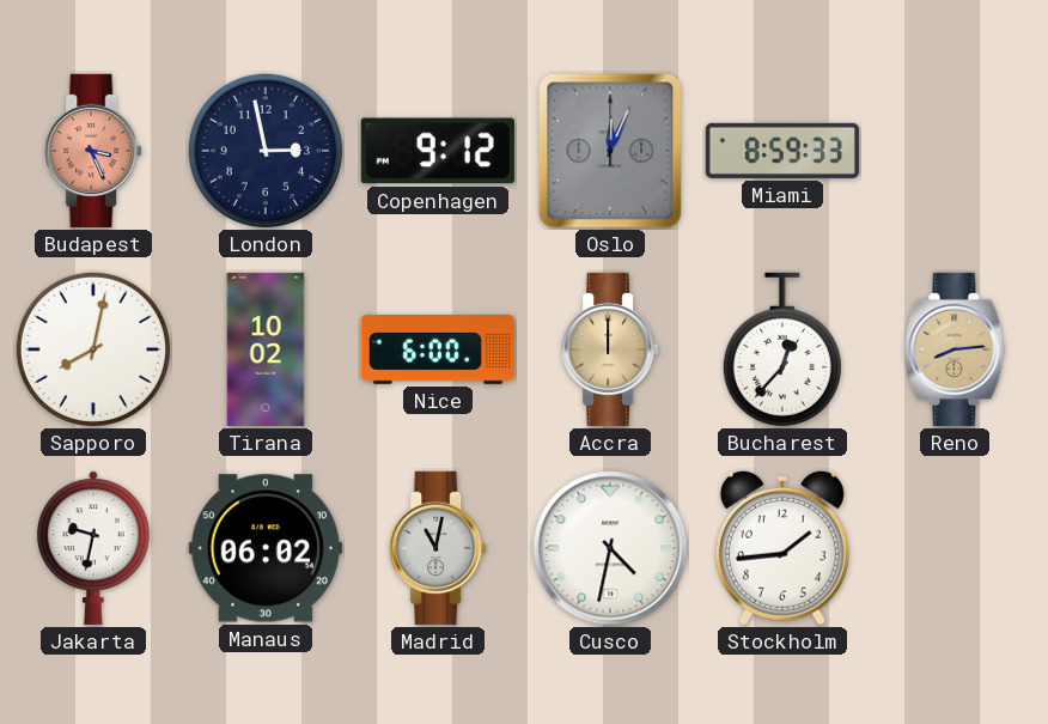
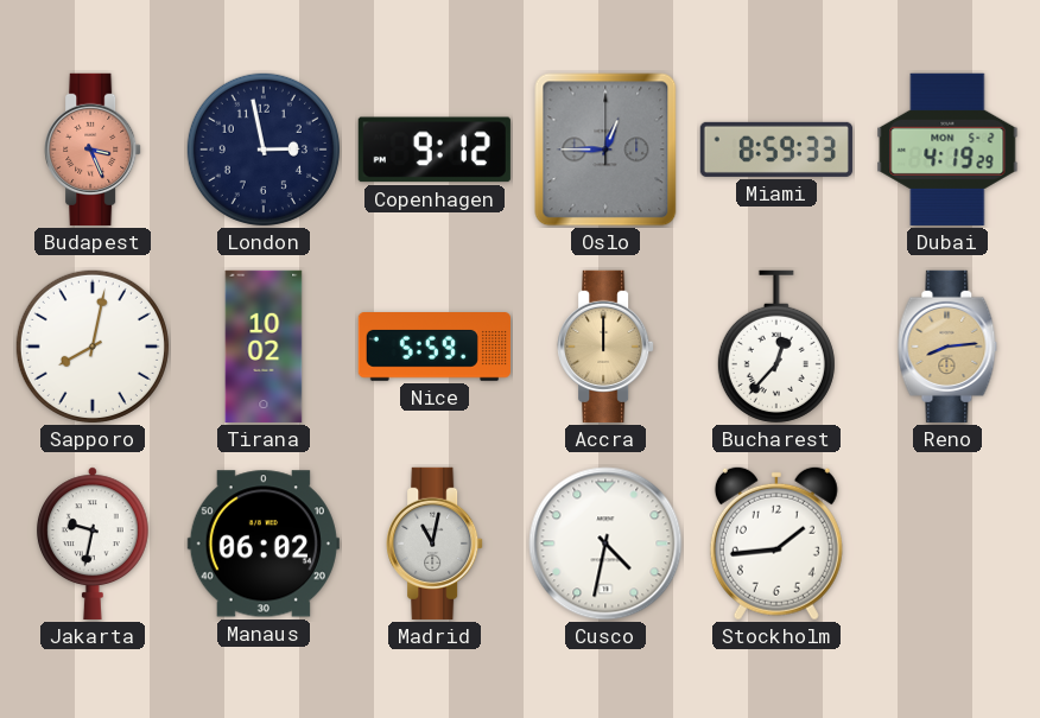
Oslo: 12:04 -> 12:45 (605, 150)
Dubai: none -> 4:19 (947, 150)
Nice: 6:00 -> 5:59 (435, 348)
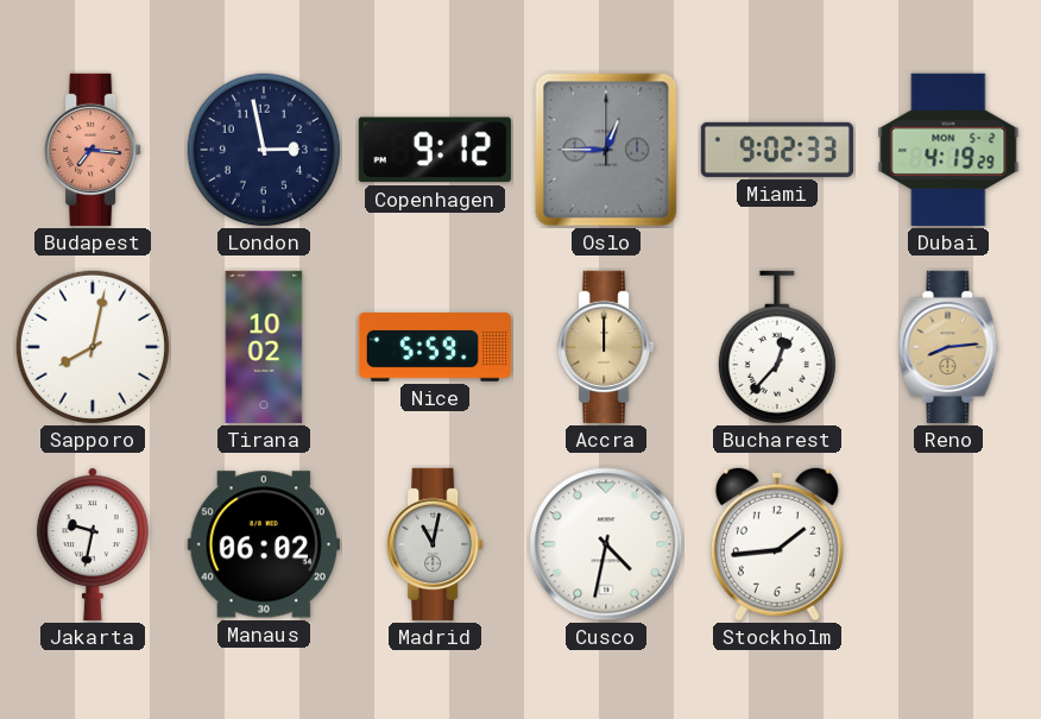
Budapest: 3:26 -> 7:16 (93, 150)
Miami: 8:59 -> 9:02 (777, 150)
